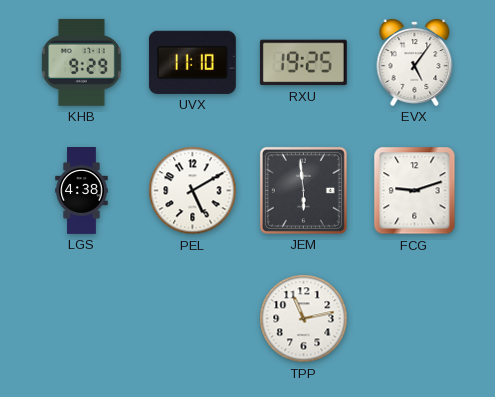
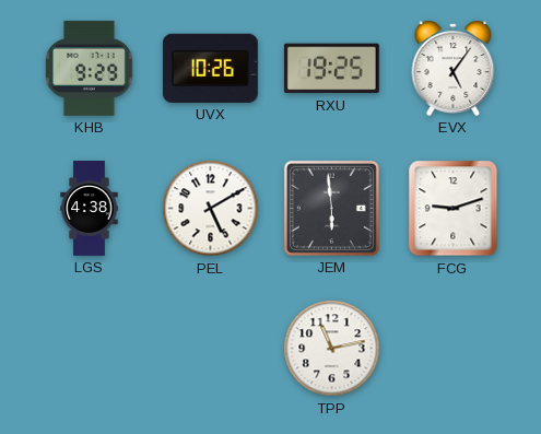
UVX: 11:10 -> 10:26 (210, 68)
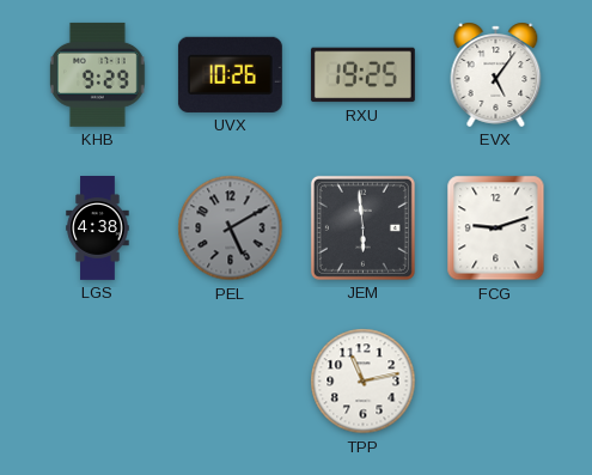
PEL dial: white -> grey (231, 229)
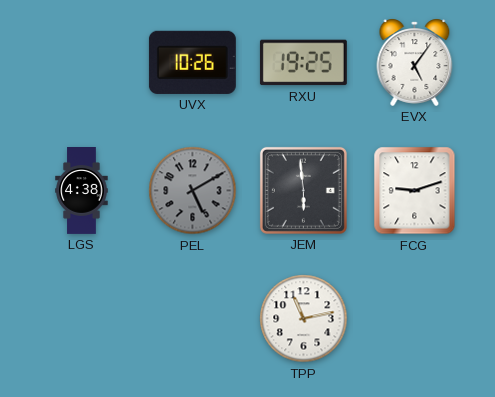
KHB: 9:29 -> none (97, 74)
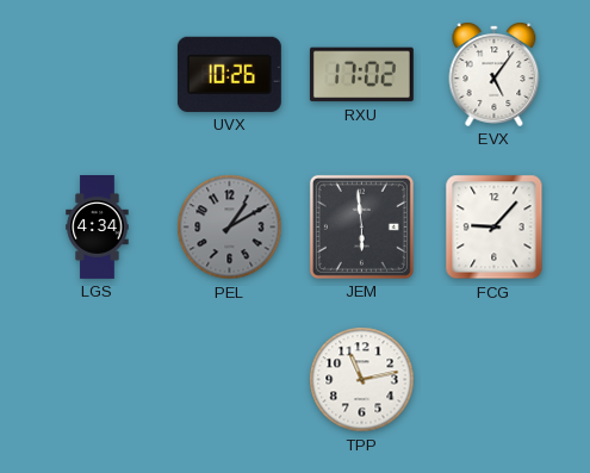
RXU: 19:25 -> 17:02 (361, 75)
LGS: 4:38 -> 4:34 (98, 228)
PEL: 5:10 -> 1:10 (230, 228)
FCG: 9:12 -> 9:07 (495, 228)
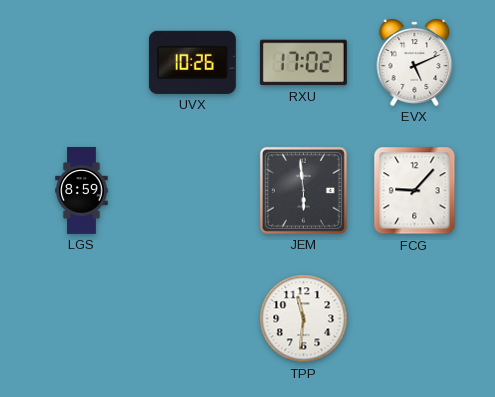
EVX: 5:06 -> 5:11 (415, 62)
LGS: 4:34 -> 8:59 (82, 191)
PEL: 1:10 -> none (230, 228)
TPP: 11:13 -> 11:31 (304, 319)
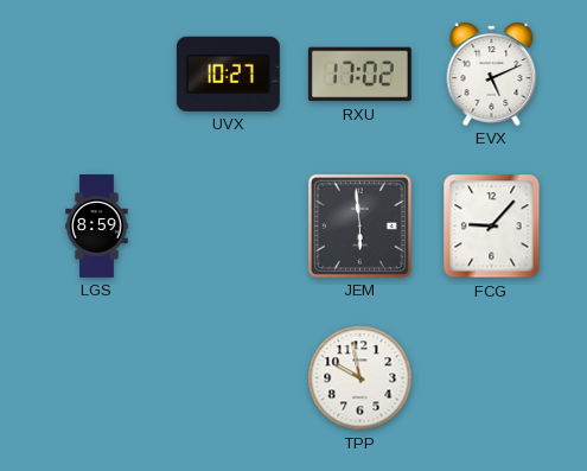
UVX: 10:26 -> 10:27 (228, 74)
TPP: 11:31 -> 9:58 (361, 378)
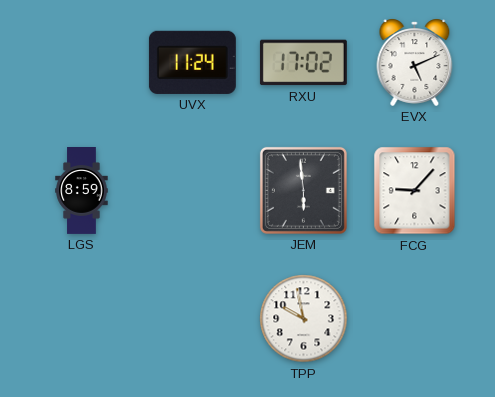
UVX: 10:27 -> 11:24 (192, 62)
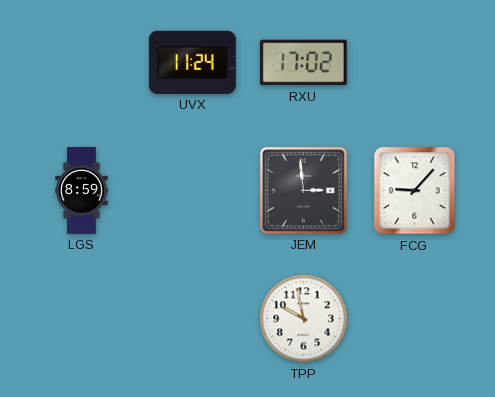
EVX: 5:11 -> none (415, 62)
JEM: 5:59 -> 2:59 (303, 190)
